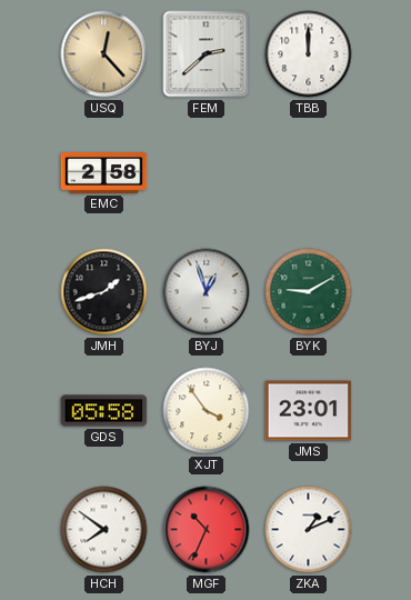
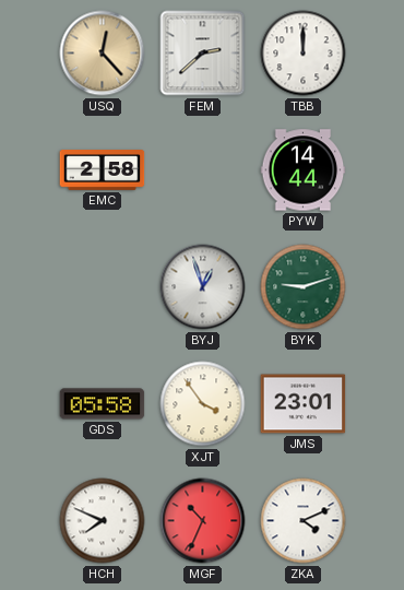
PYW: none -> 14:44 (304, 170)
JMH: 1:42 -> none (104, 292)
BYK: 9:10 -> 9:12 (304, 287)
HCH: 7:51 -> 7:49 (103, 521)
ZKA: 1:11 -> 4:11 (304, 521)
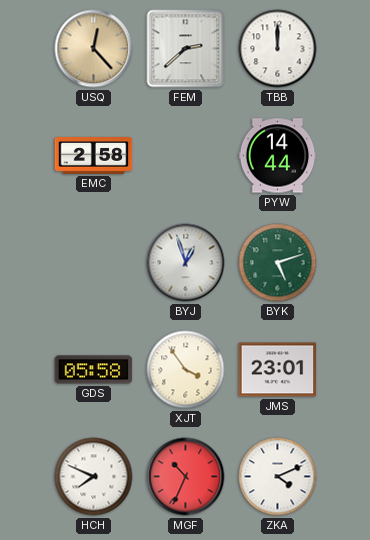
BYK: 9:12 -> 5:12 (278, 263)
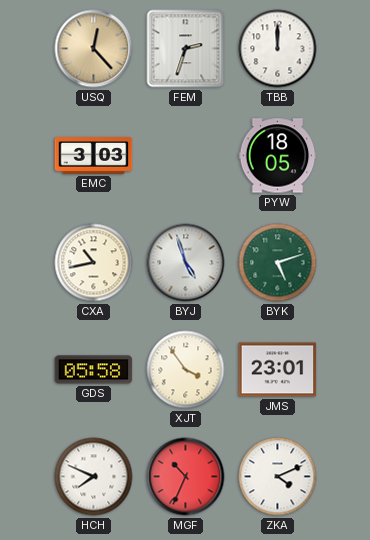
FEM: 2:38 -> 2:33 (186, 49)
EMC: 2:58 -> 3:03 (94, 156)
PYW: 14:44 -> 18:05 (278, 156)
CXA: none -> 10:43 (94, 263)
BYJ: 12:57 -> 4:57 (186, 263)
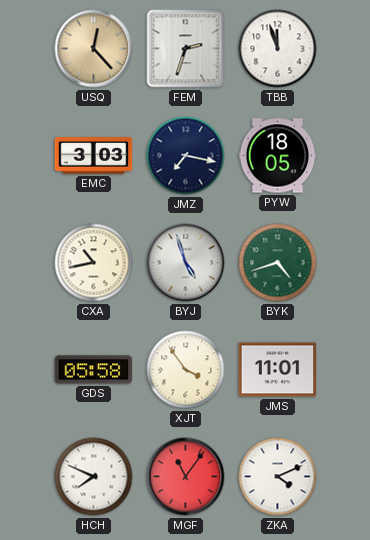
TBB: 12:00 -> 11:57 (278, 49)
JMZ: none -> 7:17 (186, 156)
BYK: 5:12 -> 4:42 (278, 263)
JMS: 23:01 -> 11:01 (278, 370)
MGF: 10:34 -> 11:06 (186, 477)
